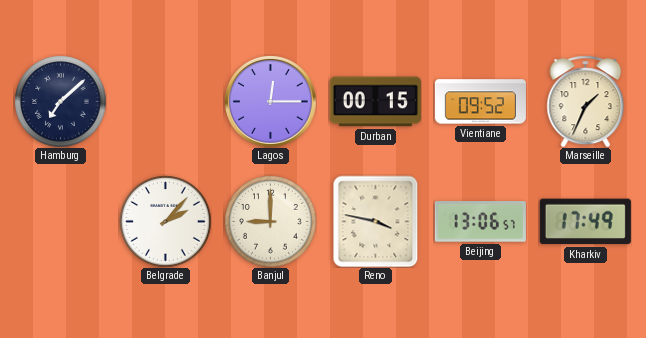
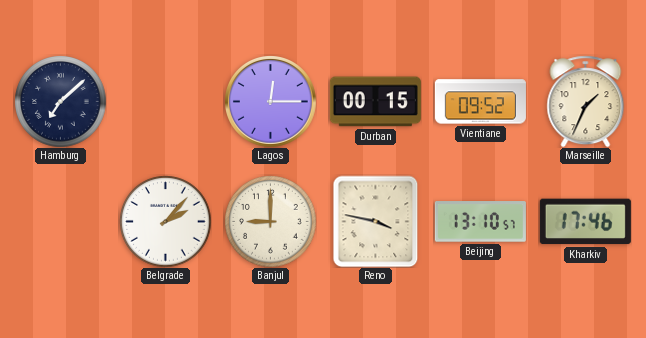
Beijing: 13:06 -> 13:10 (480, 222)
Kharkiv: 17:49 -> 17:46 (585, 222)
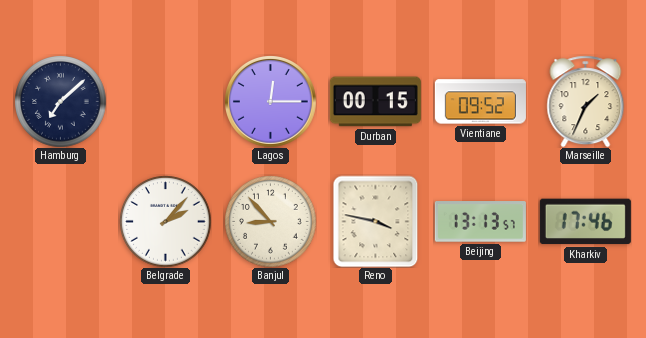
Banjul: 9:00 -> 8:53 (270, 221)
Beijing: 13:10 -> 13:13 (480, 222)
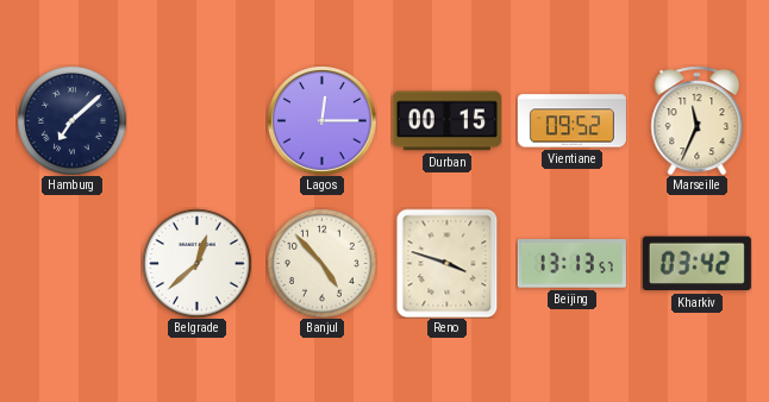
Marseille: 1:34 -> 11:34 (698, 120)
Belgrade: 2:07 -> 12:38 (196, 263)
Banjul: 8:53 -> 4:53 (321, 263)
Reno: 3:47 -> 3:48 (448, 263)
Kharkiv: 17:46 -> 03:42 (696, 264)
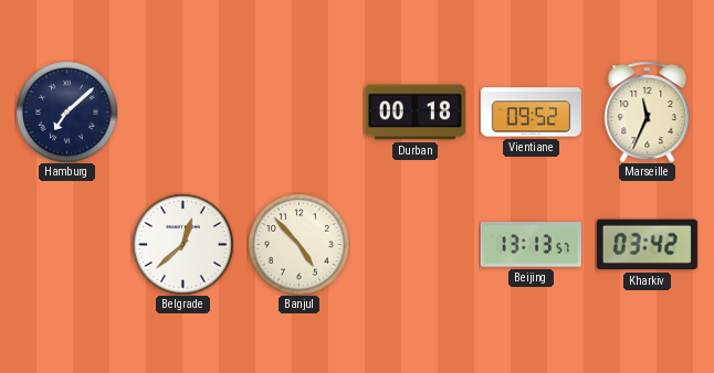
Lagos: 12:15 -> none (323, 121)
Durban: 00:15 -> 00:18 (414, 113)
Reno: 3:48 -> none (448, 263)
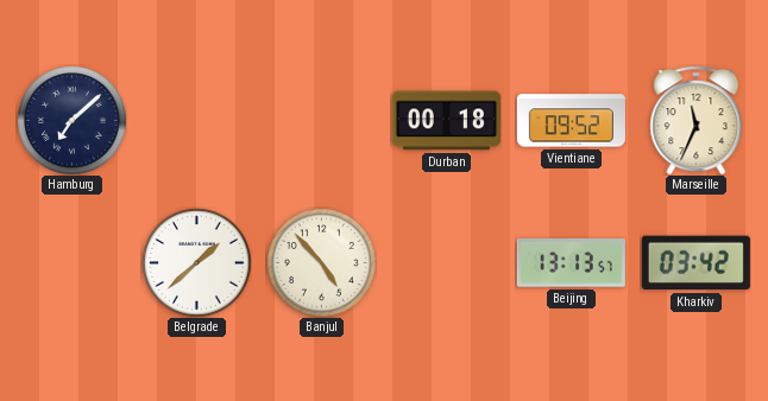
Belgrade: 12:38 -> 1:38 (196, 262)
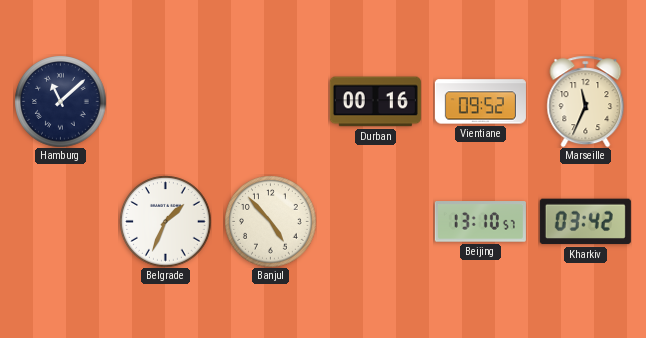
Hamburg: 7:08 -> 11:08 (60, 101)
Durban: 00:18 -> 00:16 (375, 102)
Belgrade: 1:38 -> 1:34 (165, 221)
Beijing: 13:13 -> 13:10 (480, 222)
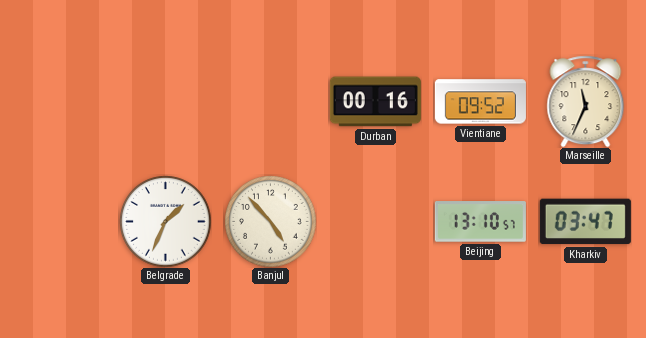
Hamburg: 11:08 -> none (60, 101)
Kharkiv: 03:42 -> 03:47 (585, 222)
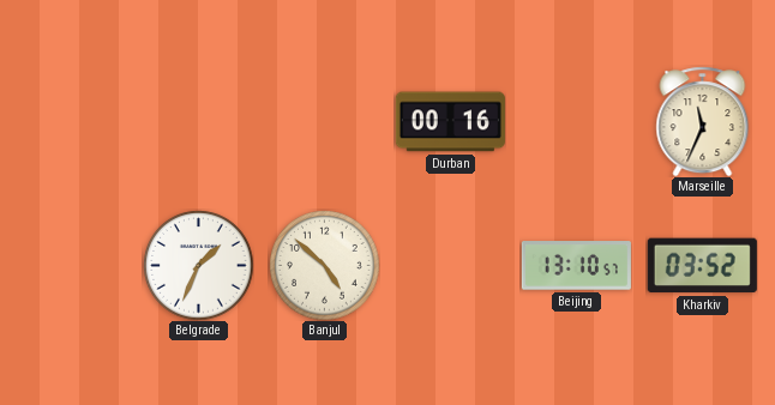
Vientiane: 09:52 -> none (480, 102)
Banjul: 4:53 -> 4:52 (324, 265)
Kharkiv: 03:47 -> 03:52 (702, 266)
